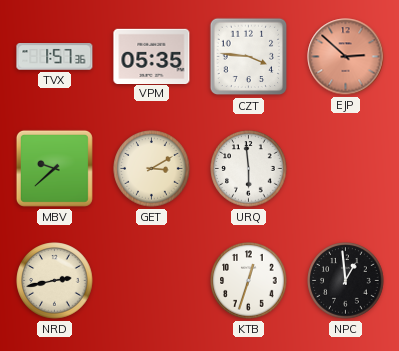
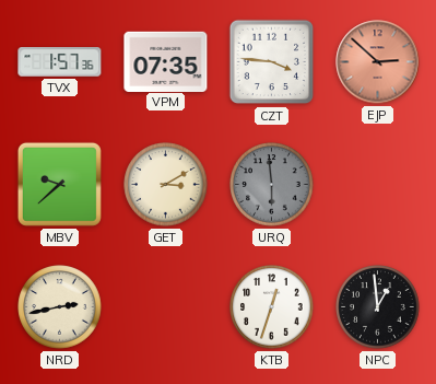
VPM: 05:35 -> 07:35 (166, 61)
URQ dial: white -> grey (272, 185)
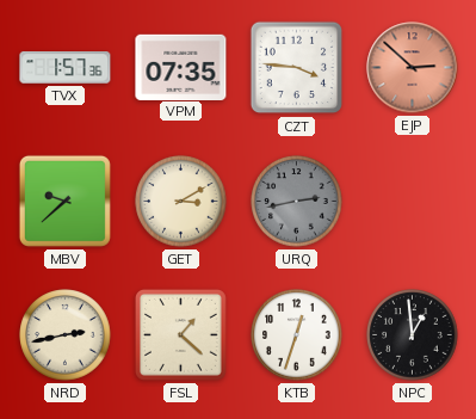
URQ: 5:59 -> 2:43 (297, 202)
FSL: none -> 1:22 (180, 334)
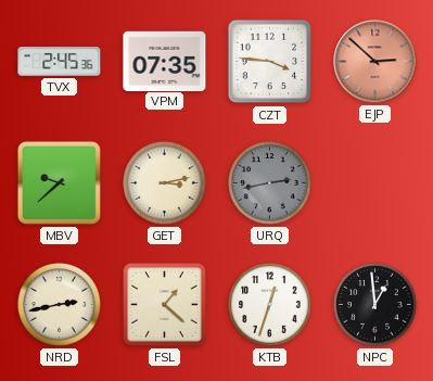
TVX: 1:57 -> 2:45 (60, 62)
GET: 3:10 -> 3:13 (165, 183)
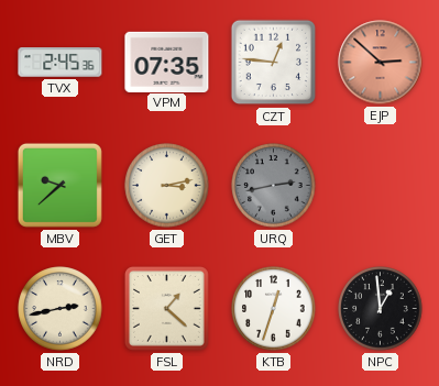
CZT: 3:46 -> 12:46 (274, 63)
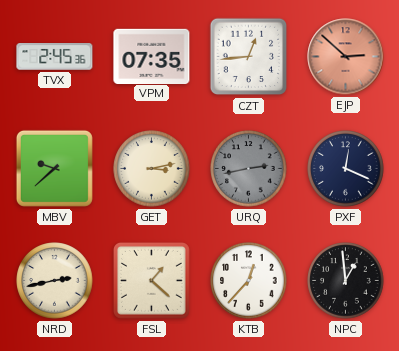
CZT: 12:46 -> 12:44 (249, 57)
PXF: none -> 12:19 (346, 169)
KTB: 12:33 -> 12:37 (249, 281)
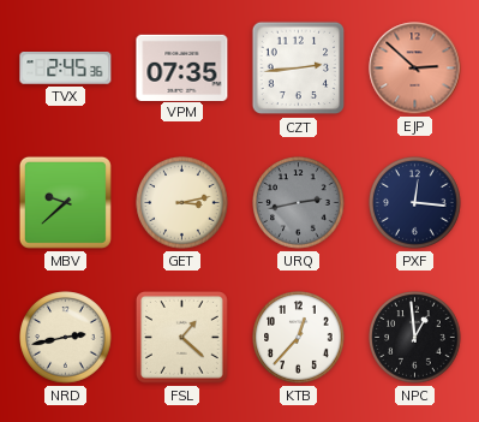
CZT: 12:44 -> 2:44 (299, 69)
PXF: 12:19 -> 12:16 (415, 203)
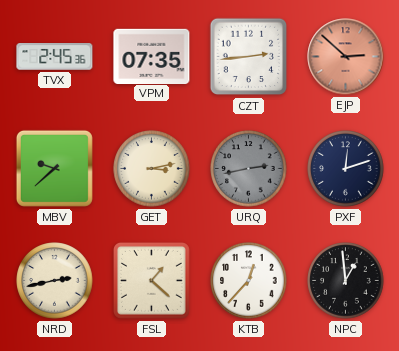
PXF: 12:16 -> 12:12 (346, 169)
